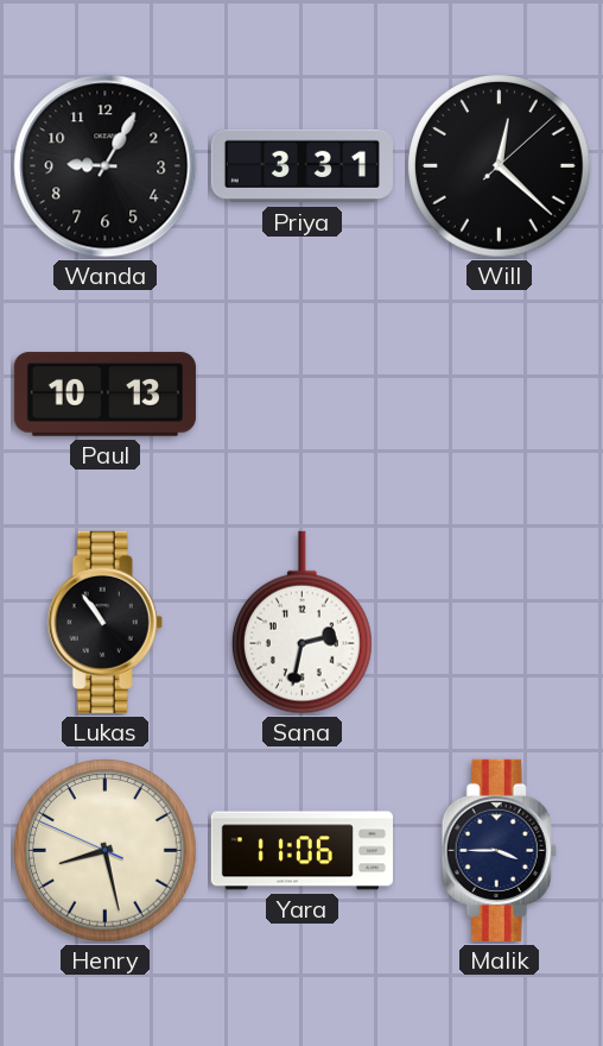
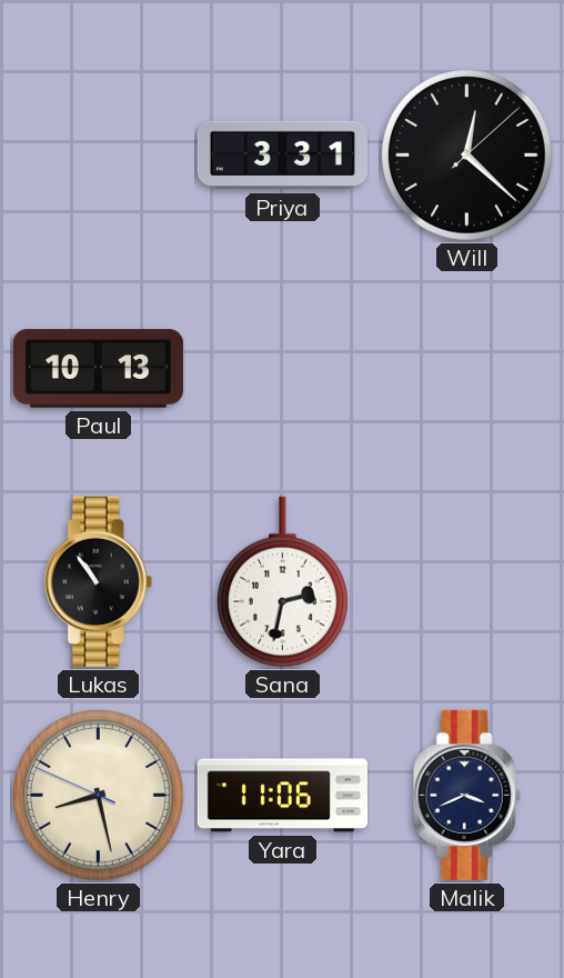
Wanda: 9:05 -> none (106, 166)
Malik: 3:45 -> 3:41 (466, 795)
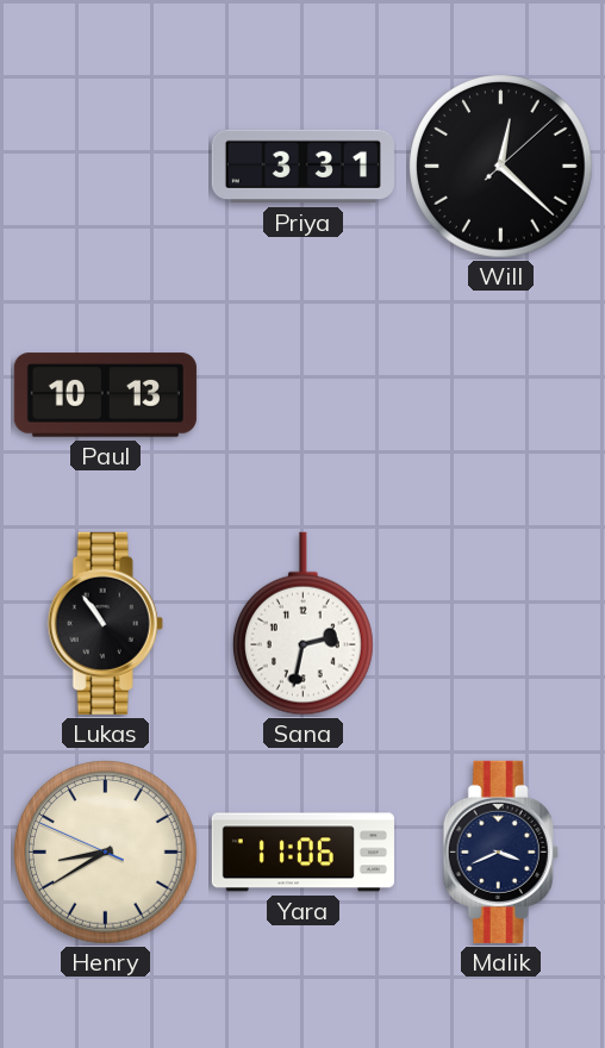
Henry: 8:27 -> 8:39 (106, 853)
